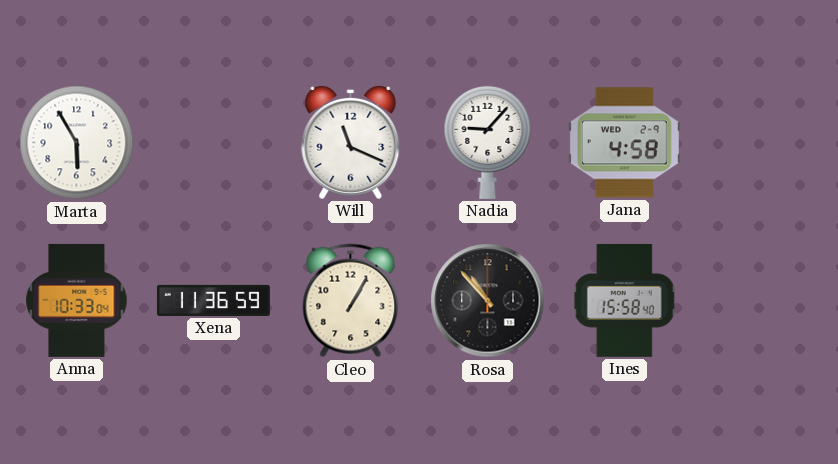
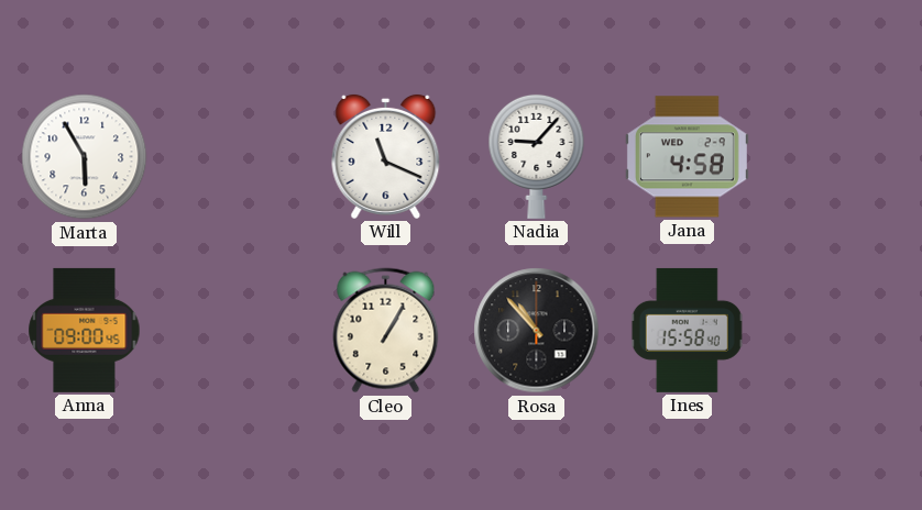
Anna: 10:33 -> 09:00 (85, 330)
Xena: 11:36 -> none (213, 300)
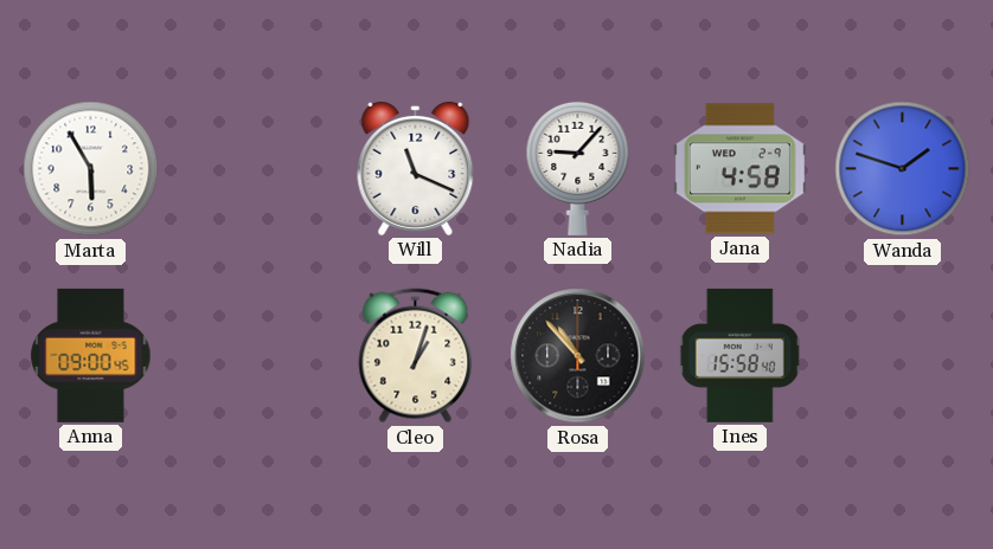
Wanda: none -> 1:48 (903, 169)
Cleo: 1:05 -> 1:03 (416, 356)
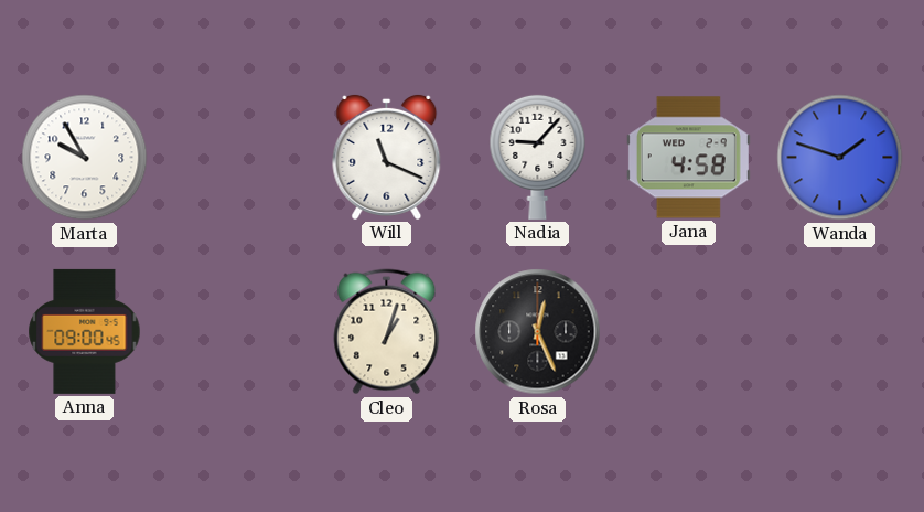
Marta: 5:55 -> 9:55 (85, 158)
Rosa: 10:53 -> 12:26 (538, 332)
Ines: 15:58 -> none (741, 355)
